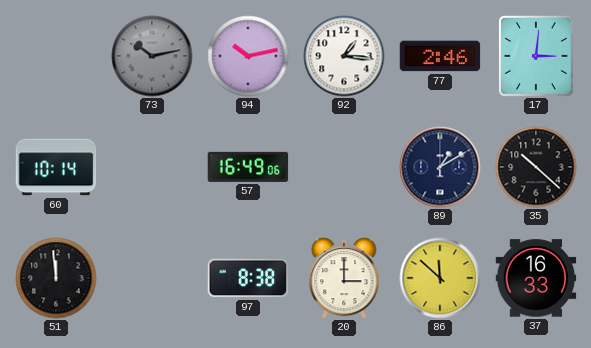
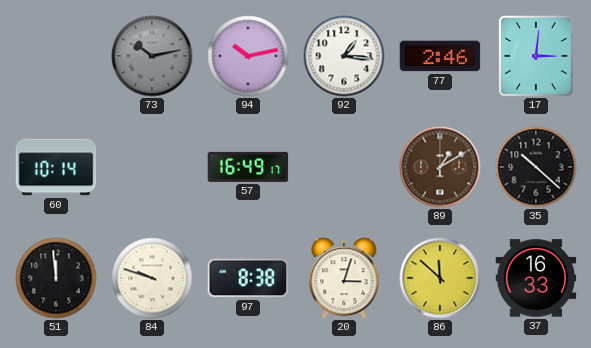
57: 16:49:06 -> 16:49:17 (248, 167)
89 dial: navy -> brown (440, 167)
84: none -> 9:48 (152, 278)
20: 3:00 -> 3:03 (344, 278)
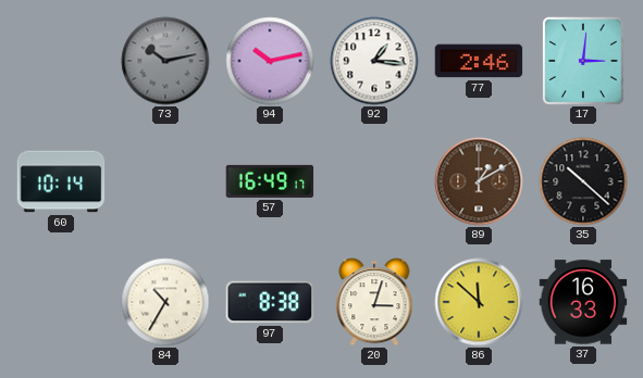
51: 11:59 -> none (56, 278)
84: 9:48 -> 10:35 (165, 302)
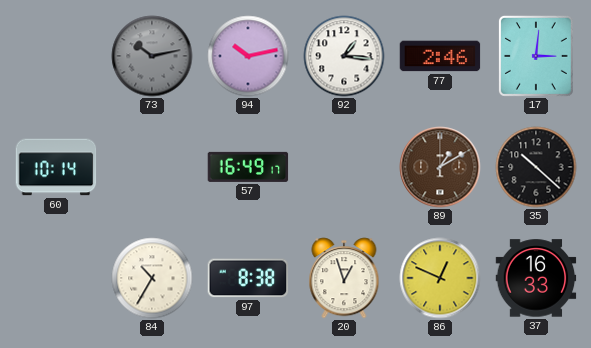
20: 3:03 -> 12:57 (344, 278)
86: 11:52 -> 12:49 (440, 278)
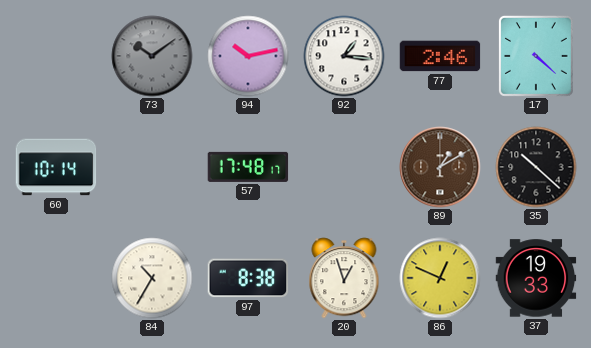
73: 10:13 -> 10:09 (152, 56)
17: 3:01 -> 4:22 (536, 56)
57: 16:49 -> 17:48 (248, 167)
37: 16:33 -> 19:33 (536, 278)
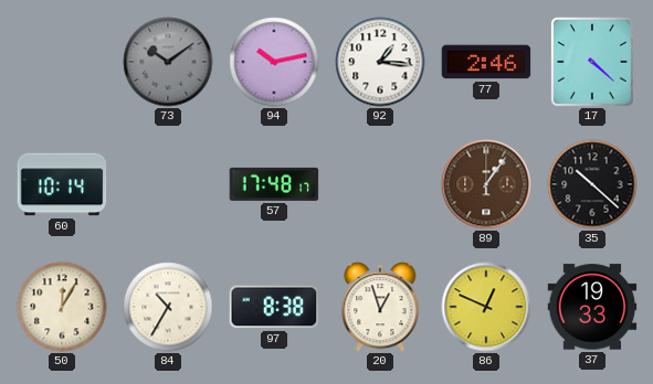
89: 1:10 -> 1:06 (486, 184)
50: none -> 12:05 (62, 307)
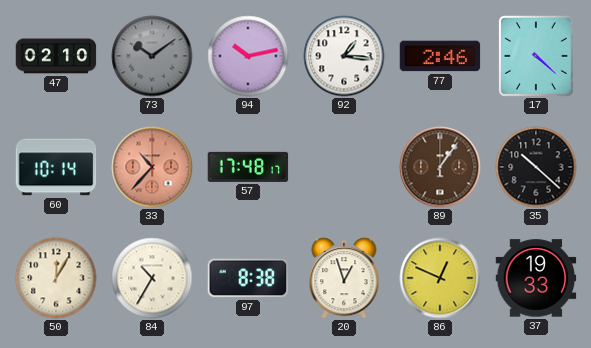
47: none -> 02:10 (56, 56)
33: none -> 10:37 (152, 167)
